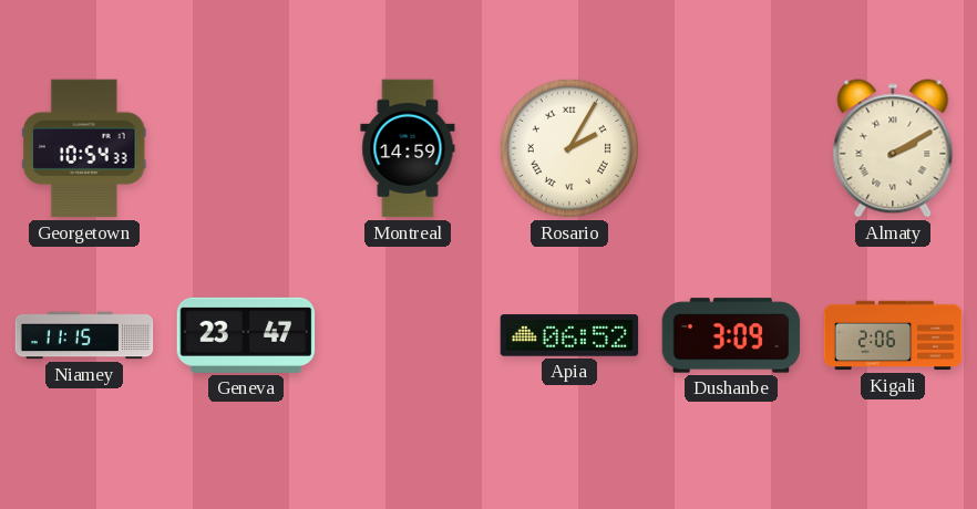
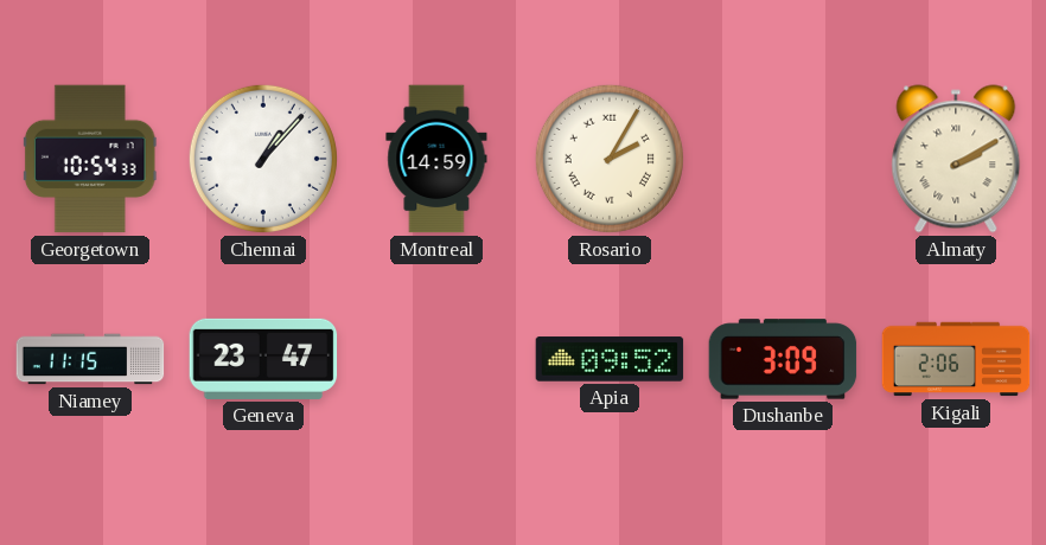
Chennai: none -> 1:07 (263, 159)
Apia: 06:52 -> 09:52 (610, 359)
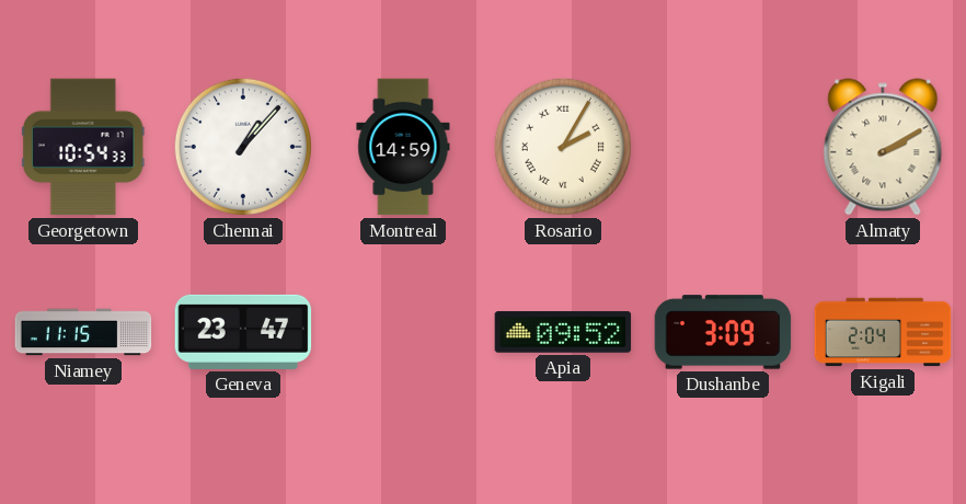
Kigali: 2:06 -> 2:04 (883, 332)
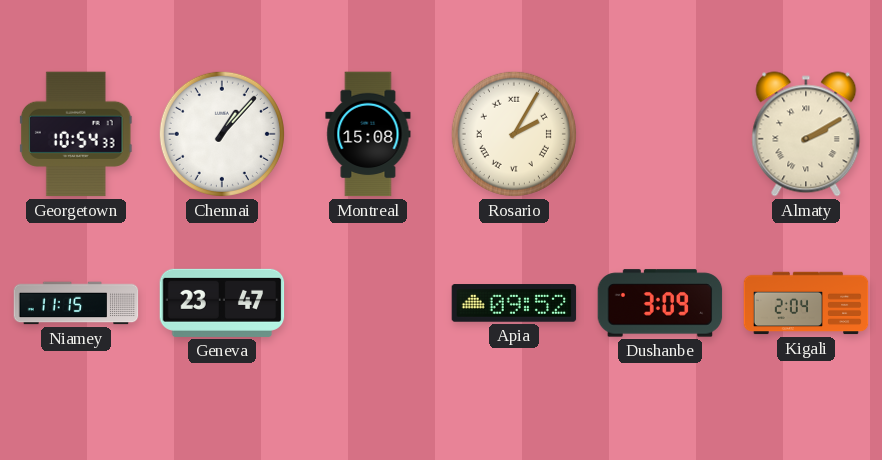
Montreal: 14:59 -> 15:08 (368, 134)
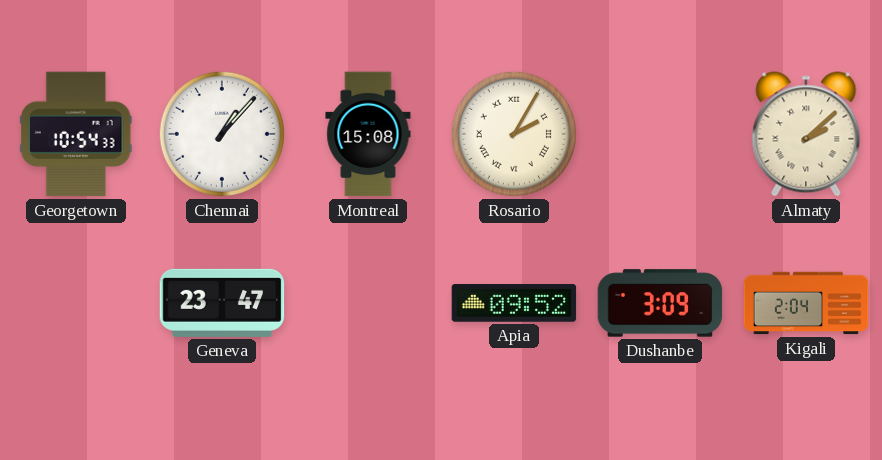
Almaty: 2:10 -> 2:08 (806, 134)
Niamey: 11:15 -> none (76, 303)
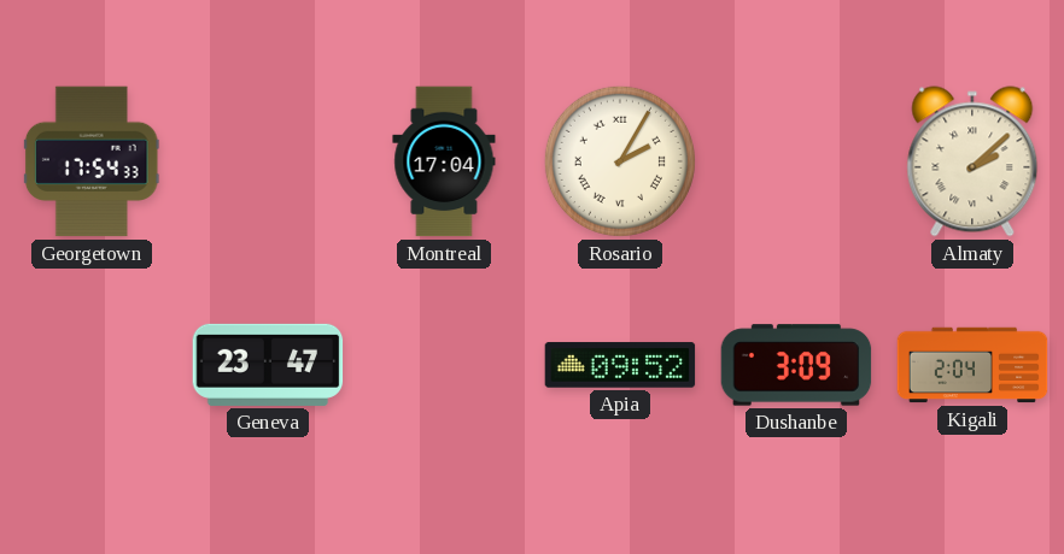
Georgetown: 10:54 -> 17:54 (92, 161)
Chennai: 1:07 -> none (222, 134)
Montreal: 15:08 -> 17:04 (444, 161)
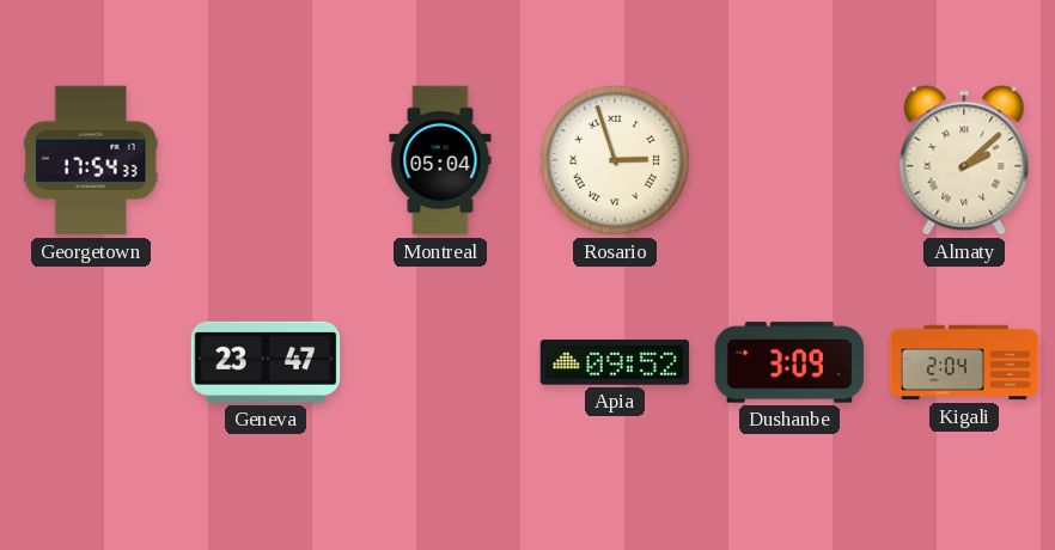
Montreal: 17:04 -> 05:04 (440, 160)
Rosario: 2:05 -> 2:57 (615, 160)
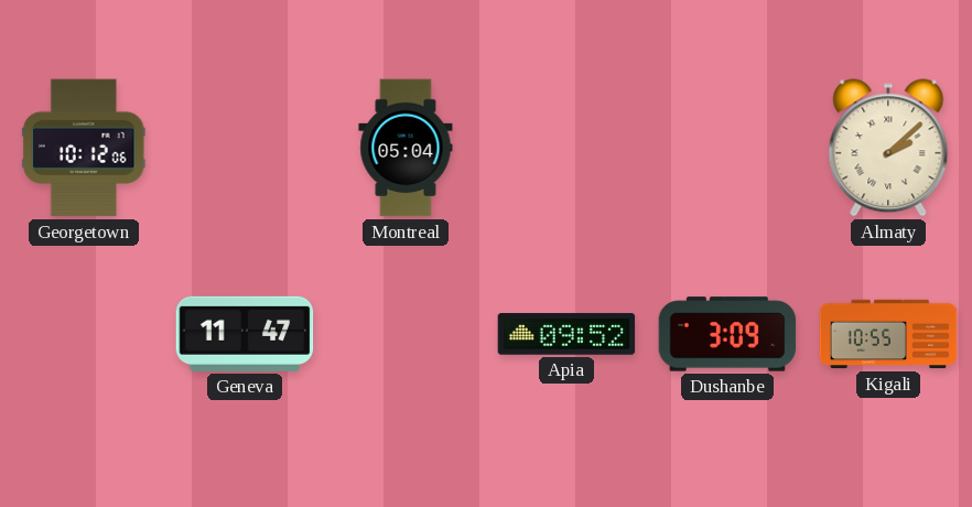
Georgetown: 17:54 -> 10:12 (84, 148)
Rosario: 2:57 -> none (615, 160)
Geneva: 23:47 -> 11:47 (245, 334)
Kigali: 2:04 -> 10:55 (888, 334)
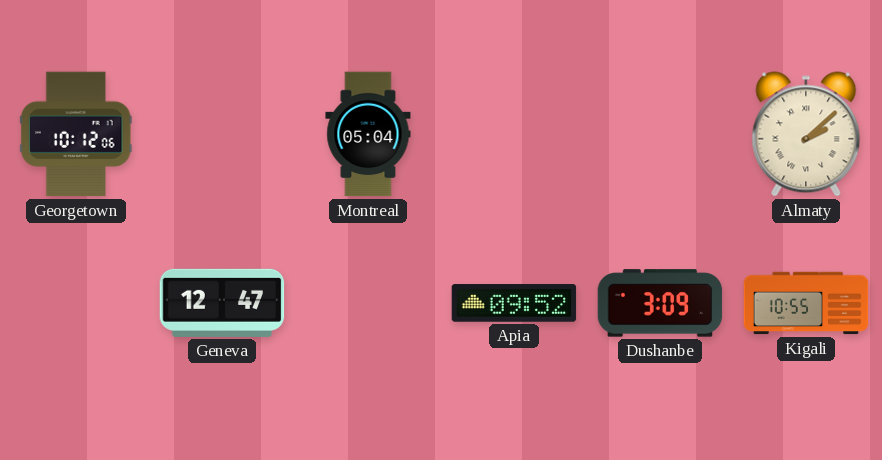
Geneva: 11:47 -> 12:47 (222, 303)
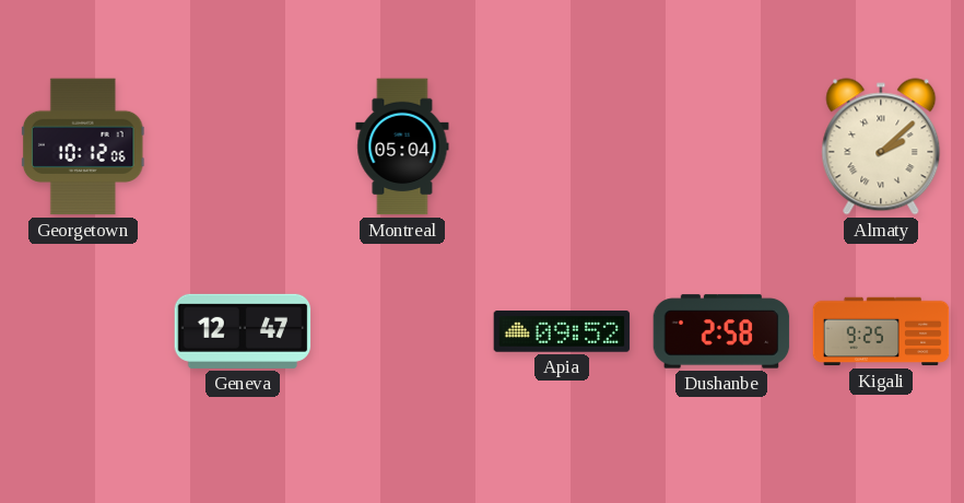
Dushanbe: 3:09 -> 2:58 (721, 331)
Kigali: 10:55 -> 9:25 (881, 331)
